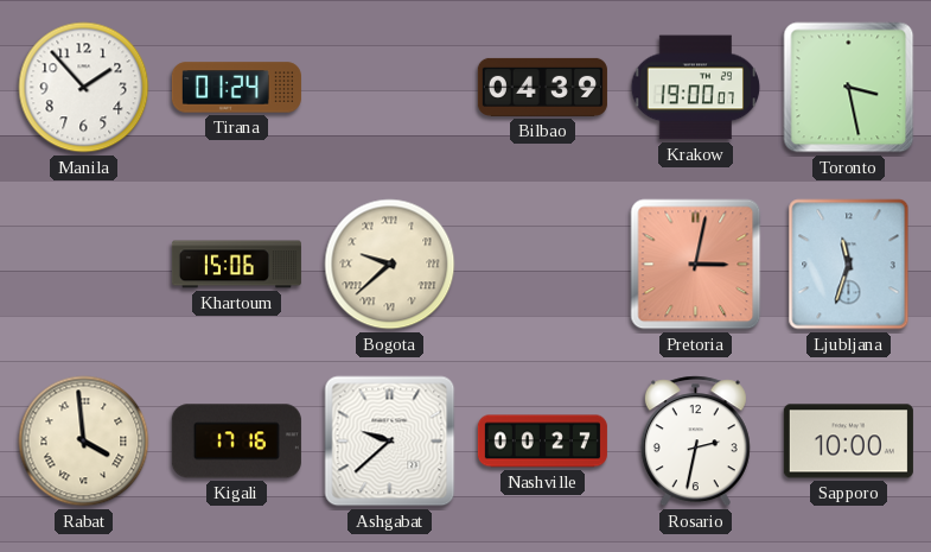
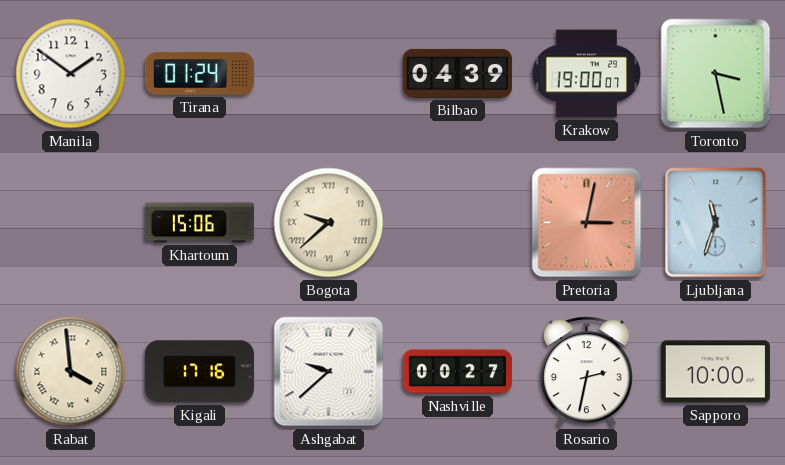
Manila: 1:53 -> 1:51 (71, 74)
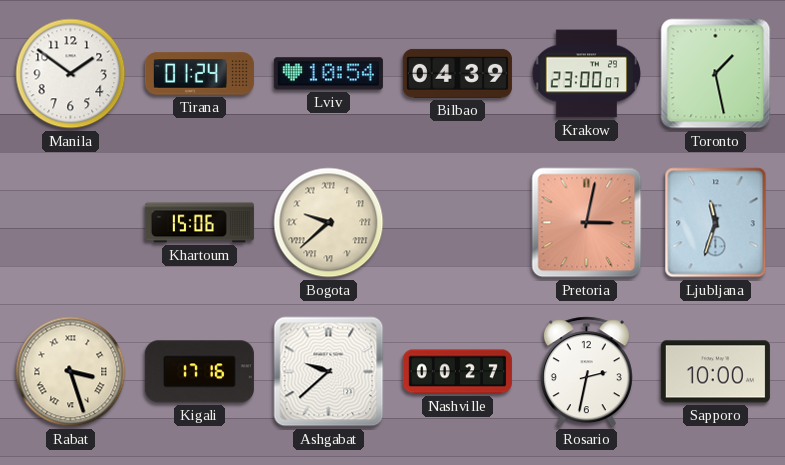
Lviv: none -> 10:54 (328, 74)
Krakow: 19:00 -> 23:00 (587, 74)
Toronto: 3:28 -> 1:28 (716, 74)
Rabat: 3:59 -> 3:27 (71, 372)
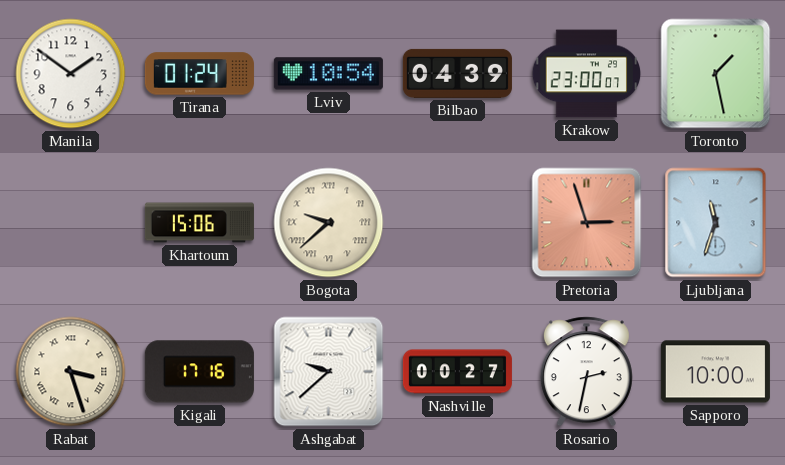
Pretoria: 3:02 -> 2:57 (587, 223)
